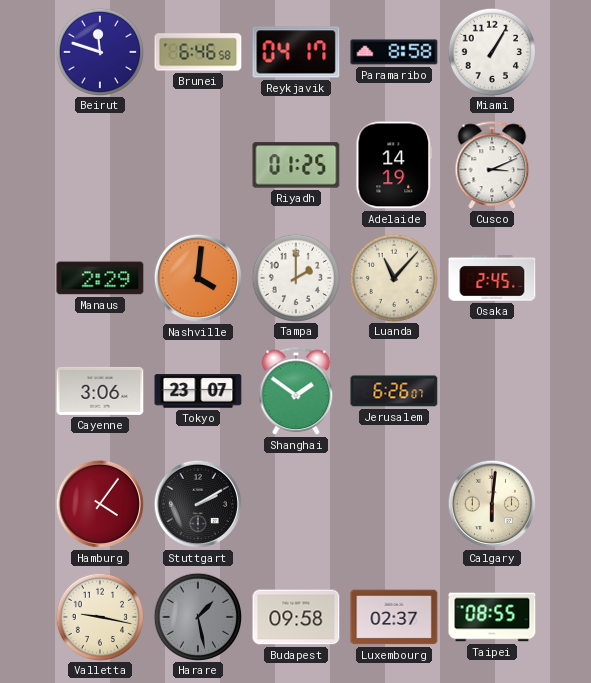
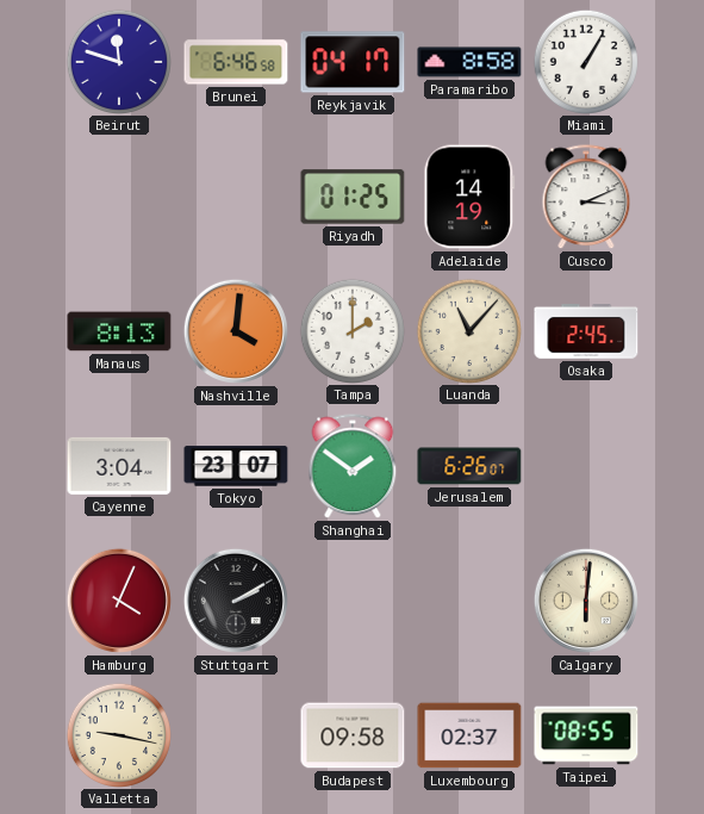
Manaus: 2:29 -> 8:13 (119, 331)
Cayenne: 3:06 -> 3:04 (119, 466)
Hamburg: 4:06 -> 4:04 (119, 601)
Harare: 1:28 -> none (197, 616)
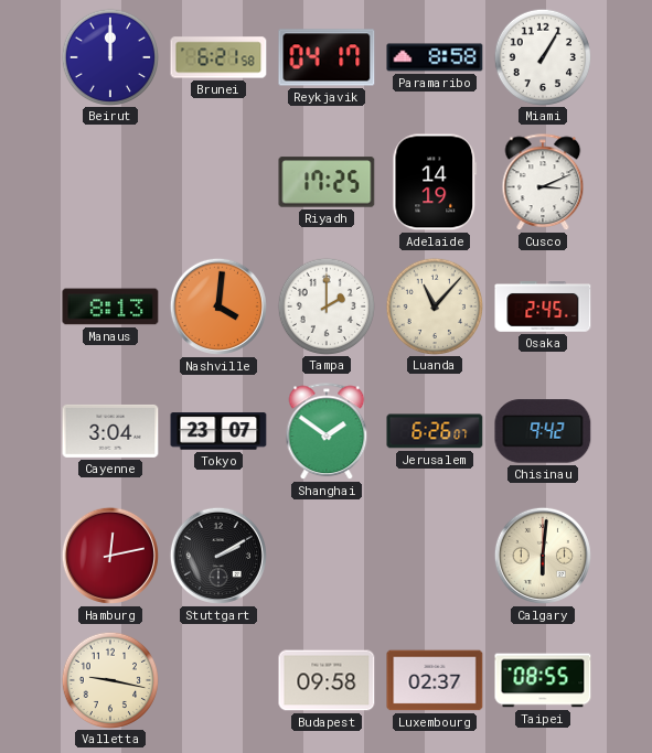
Beirut: 11:48 -> 12:00 (109, 56)
Brunei: 6:46 -> 6:21 (218, 57)
Riyadh: 01:25 -> 17:25 (327, 182)
Chisinau: none -> 9:42 (543, 431)
Hamburg: 4:04 -> 12:13 (110, 556)
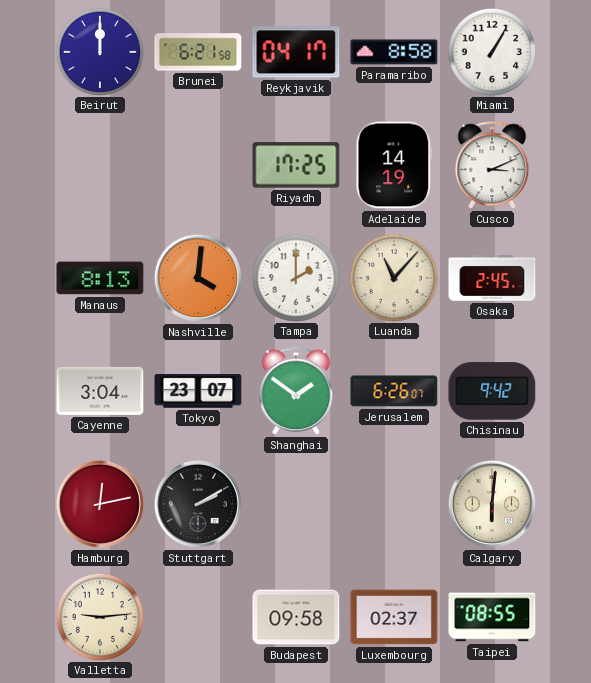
Valletta: 9:17 -> 9:14 (99, 616)
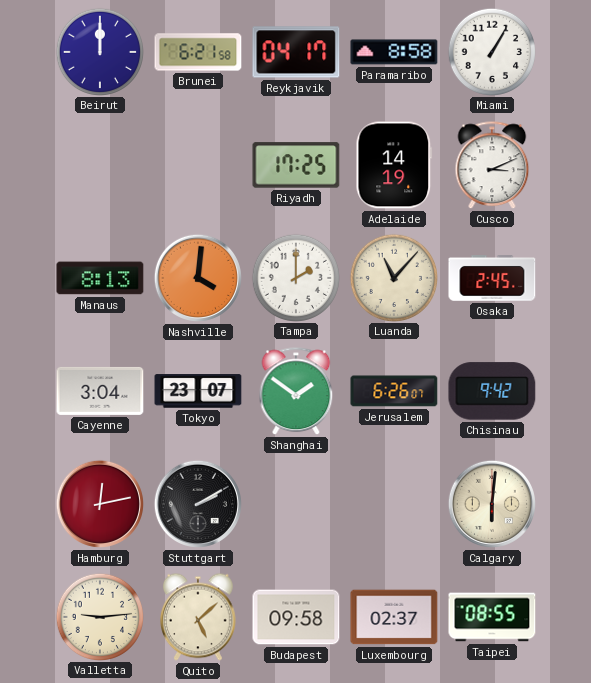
Quito: none -> 5:08 (199, 617)
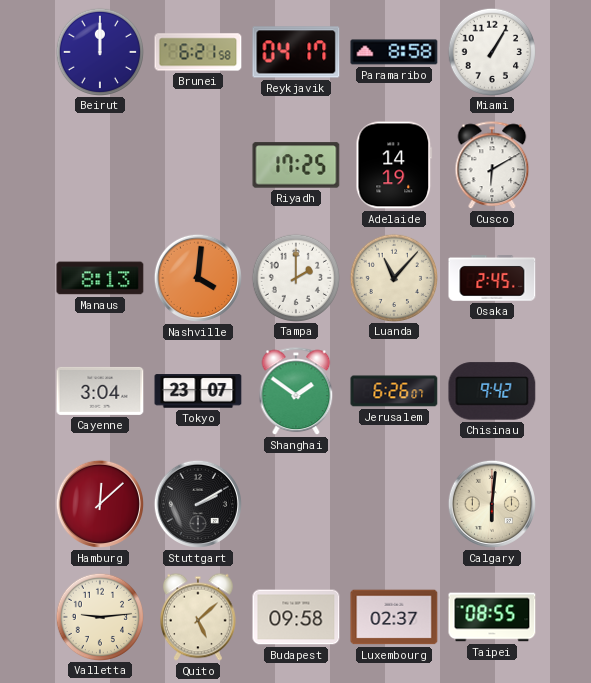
Cusco: 3:11 -> 6:10 (492, 166)
Hamburg: 12:13 -> 12:08 (100, 504)
